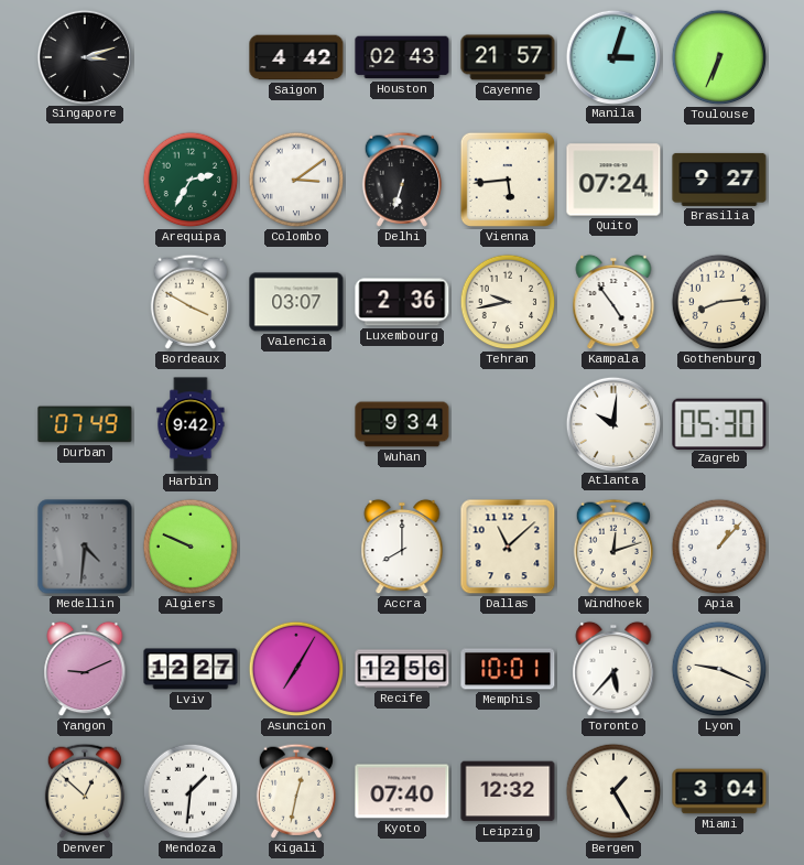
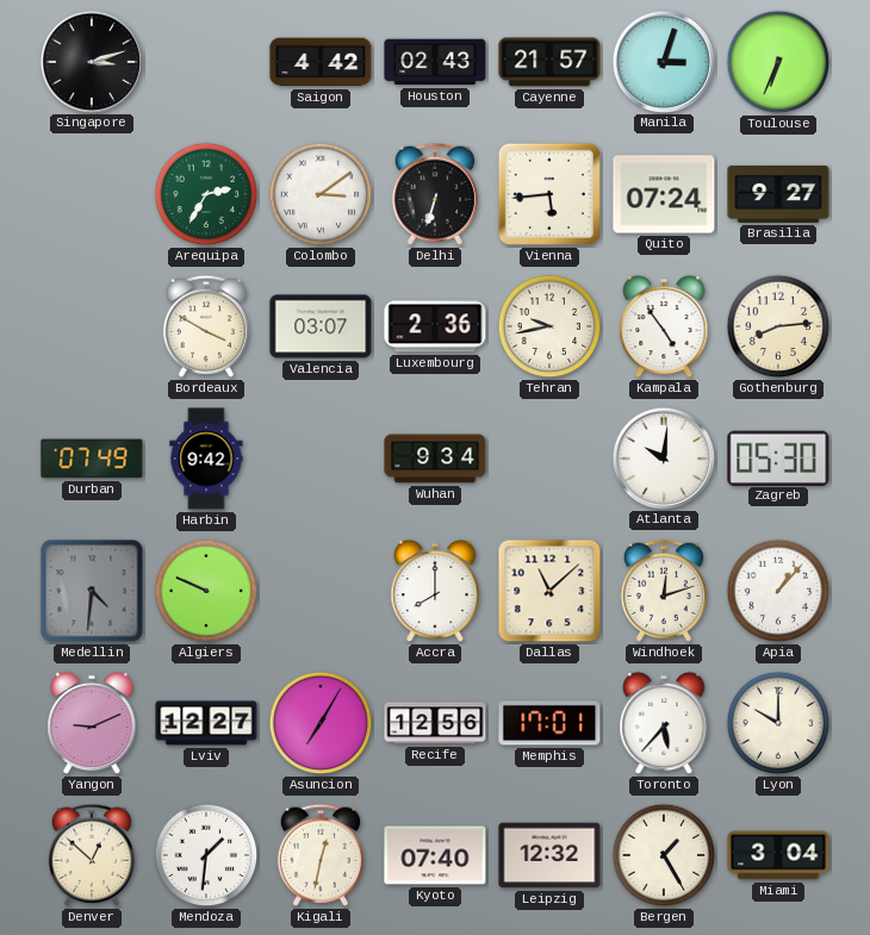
Memphis: 10:01 -> 17:01 (549, 723)
Lyon: 9:19 -> 10:00 (778, 723)
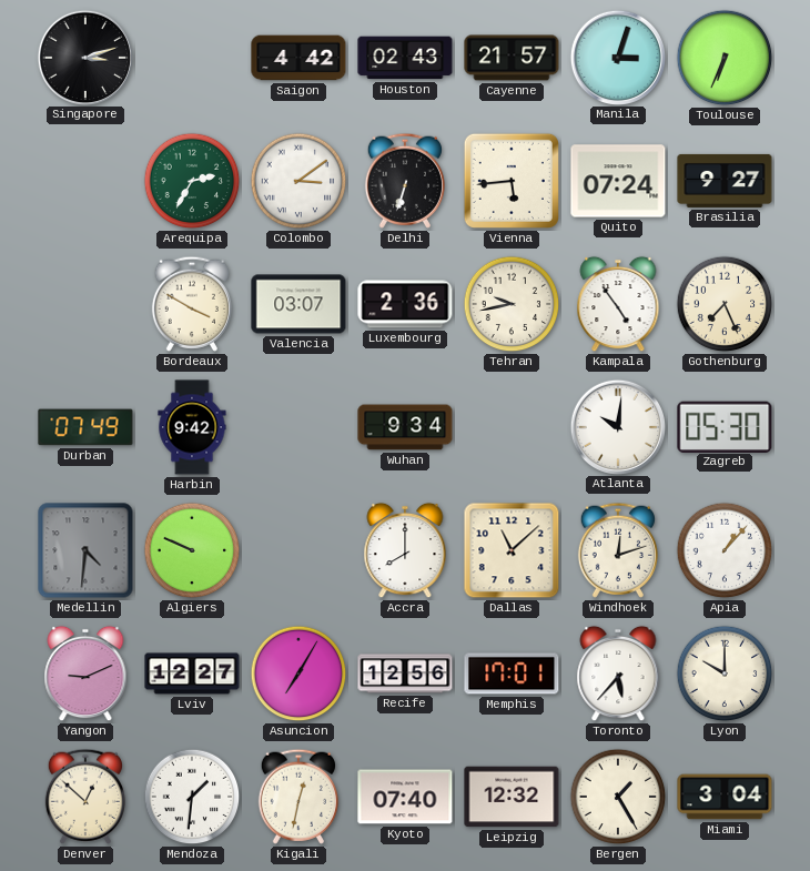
Gothenburg: 8:14 -> 7:26 (725, 304)
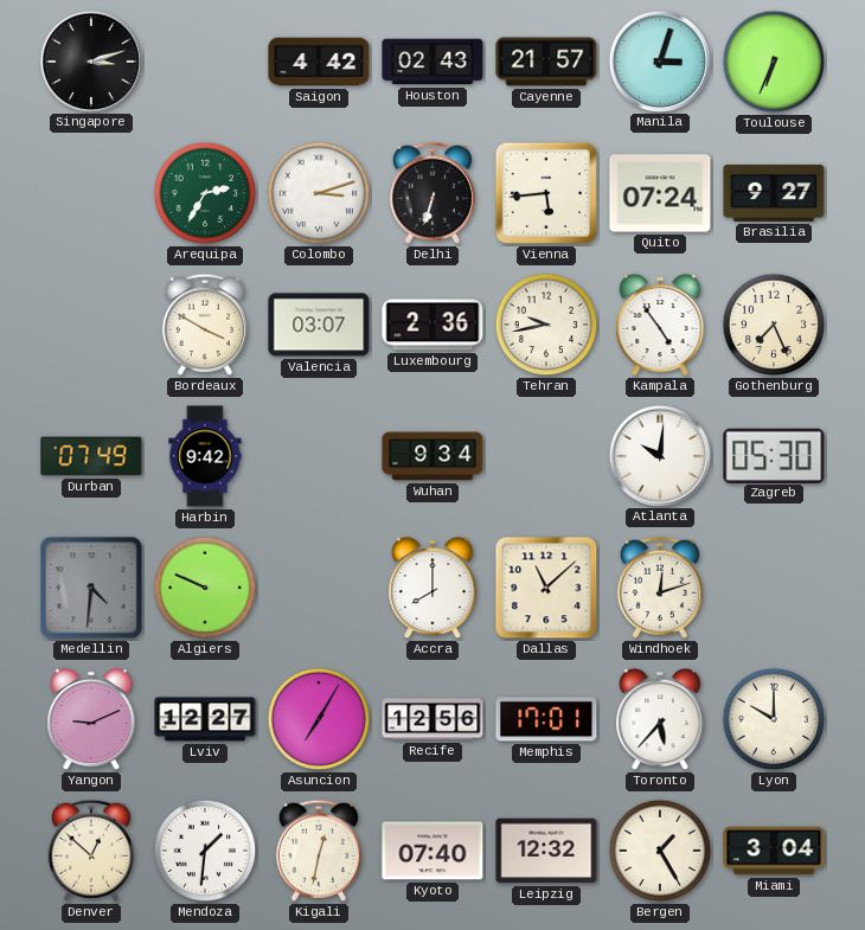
Colombo: 3:09 -> 3:12 (319, 193)
Apia: 1:07 -> none (725, 550)
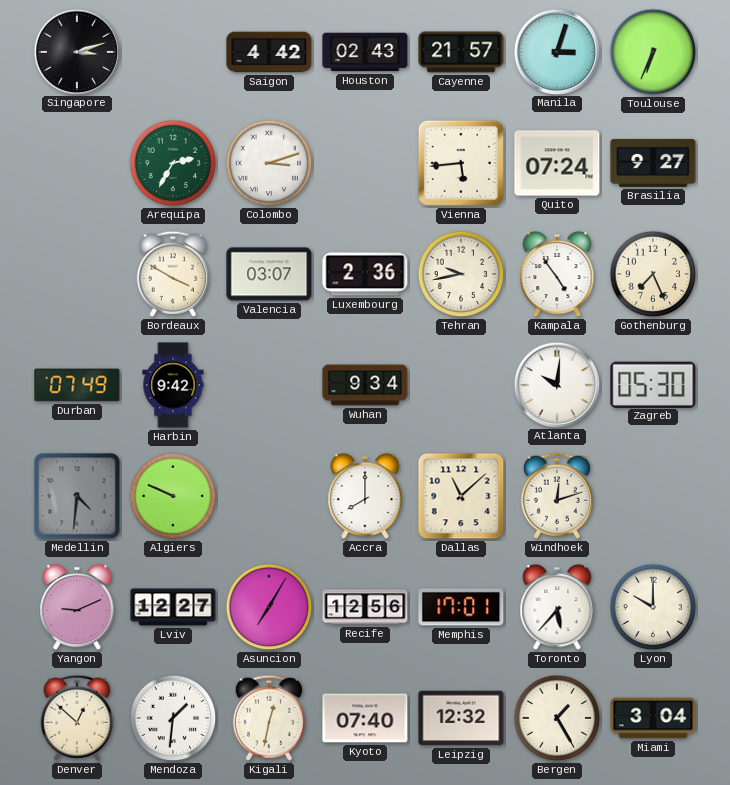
Delhi: 6:33 -> none (431, 193)
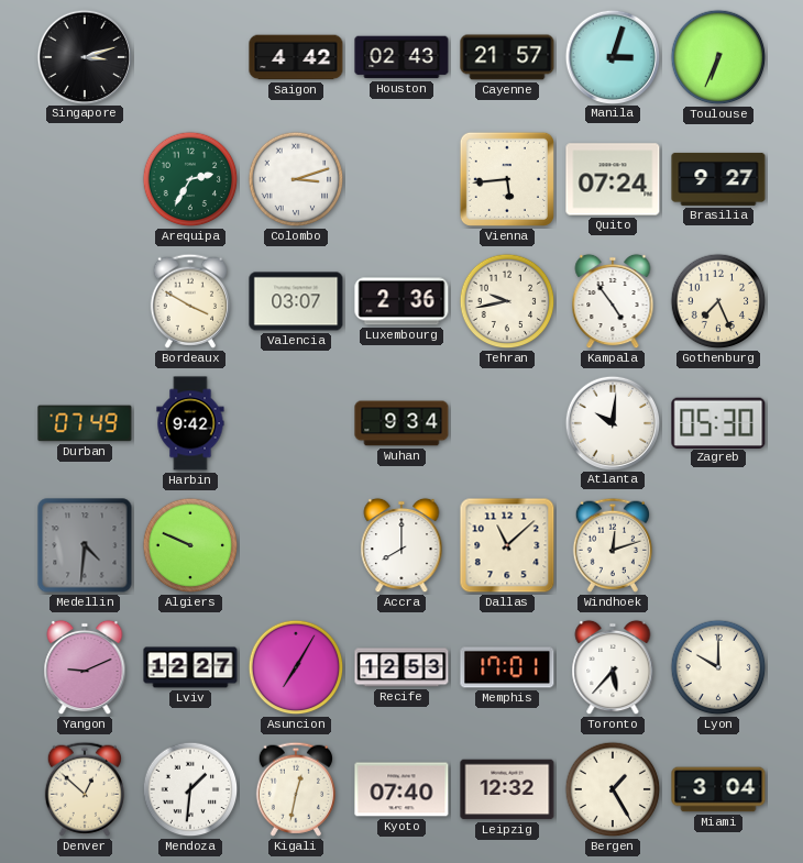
Recife: 12:56 -> 12:53 (402, 667)
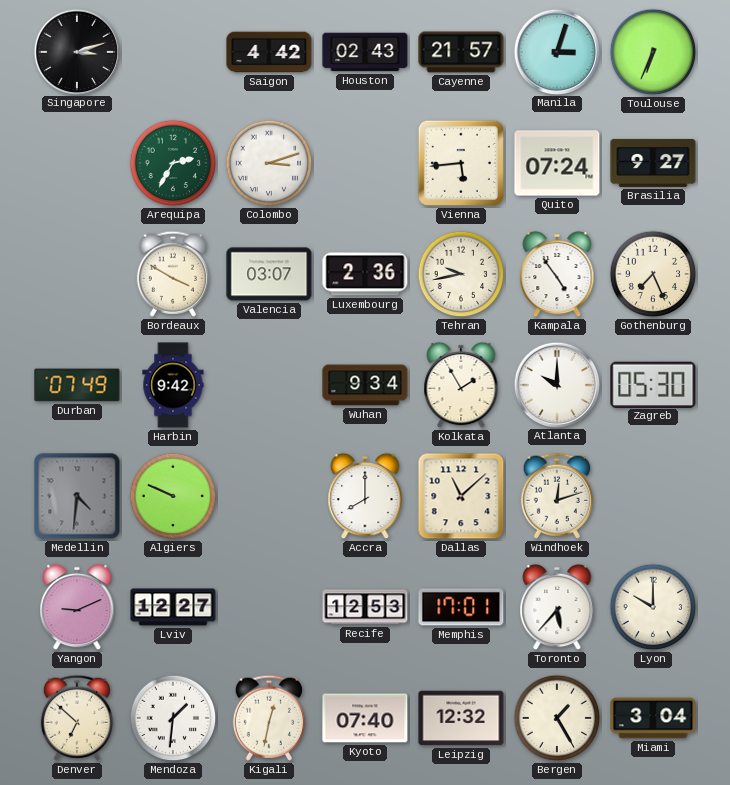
Kolkata: none -> 1:55 (461, 385)
Atlanta: 10:01 -> 10:00 (556, 384)
Asuncion: 7:05 -> none (296, 667)
Denver: 12:52 -> 6:52 (76, 718)
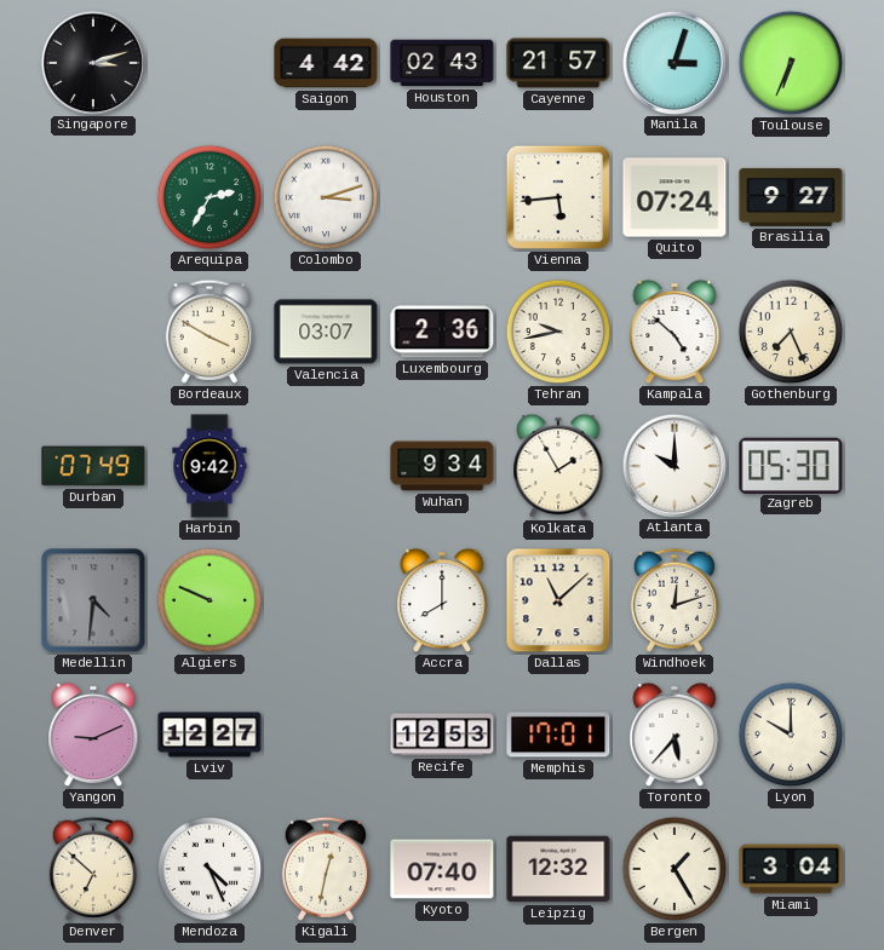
Kampala: 4:54 -> 4:52 (675, 332)
Mendoza: 1:31 -> 4:26 (209, 869)
